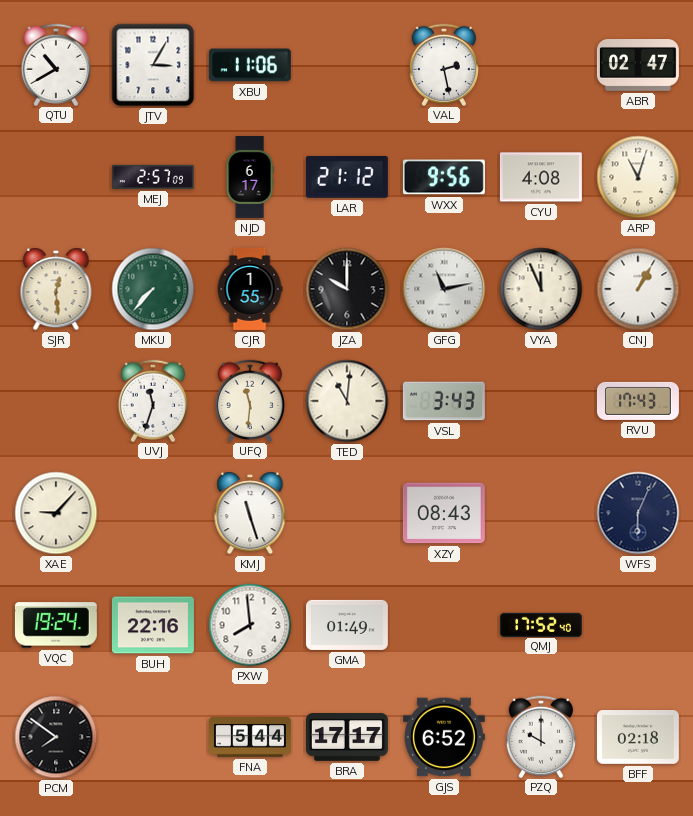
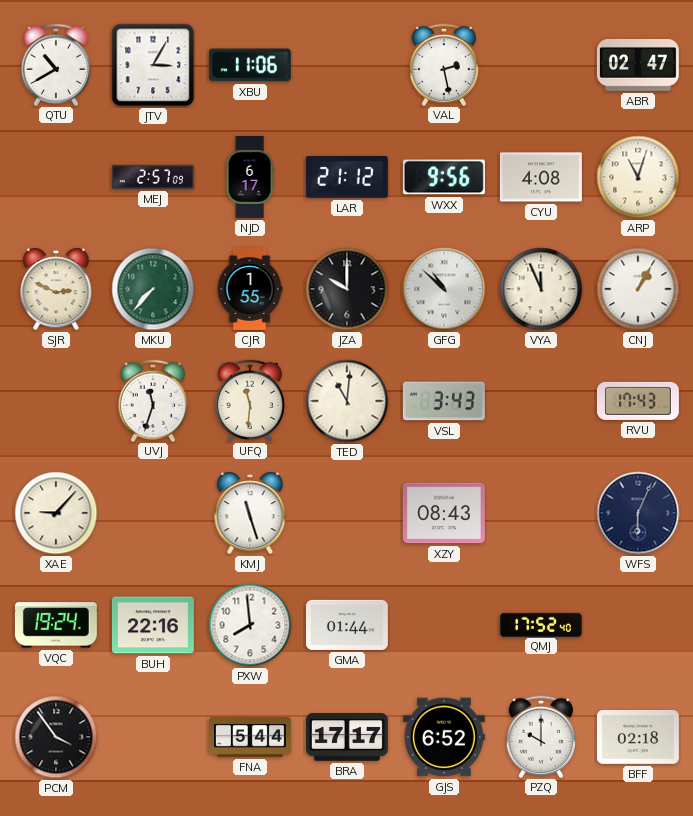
SJR: 12:29 -> 2:49 (56, 289)
GFG: 11:13 -> 10:52 (444, 289)
GMA: 01:49 -> 01:44 (347, 625)
PCM: 7:51 -> 3:54 (56, 737)
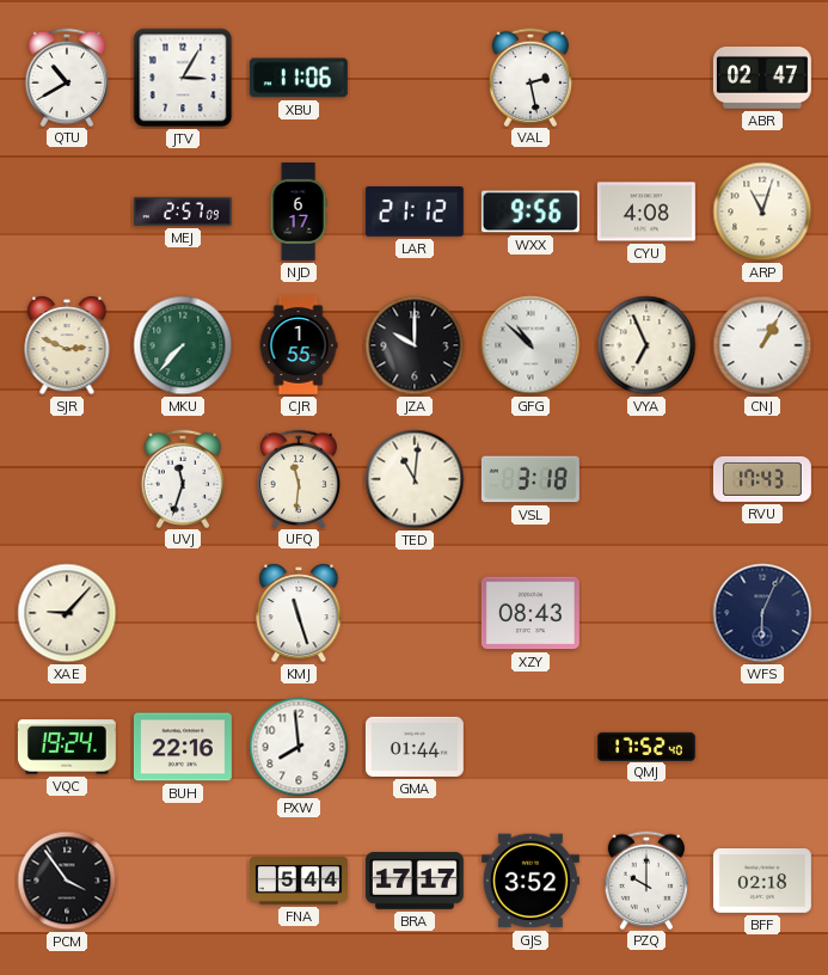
VYA: 11:56 -> 6:56 (646, 345)
VSL: 3:43 -> 3:18 (530, 479)
GJS: 6:52 -> 3:52 (530, 881)
